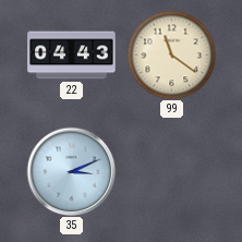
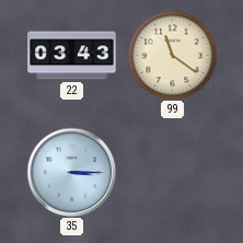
22: 04:43 -> 03:43 (72, 56)
35: 3:11 -> 3:15 (71, 172)
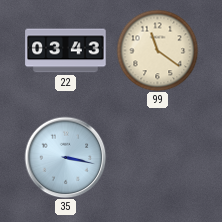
35: 3:15 -> 3:17 (65, 157)
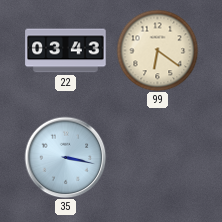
99: 11:21 -> 6:21 (157, 50)
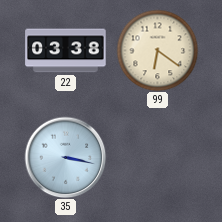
22: 03:43 -> 03:38 (66, 51)
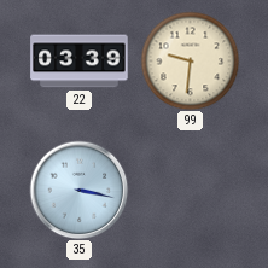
22: 03:38 -> 03:39 (80, 62)
99: 6:21 -> 9:31 (190, 60)
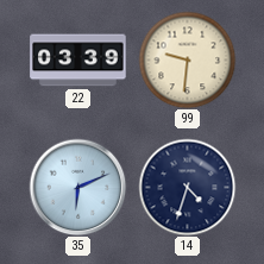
35: 3:17 -> 6:11 (77, 187)
14: none -> 4:33 (187, 187)
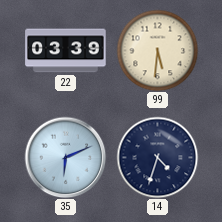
99: 9:31 -> 5:31 (157, 50)
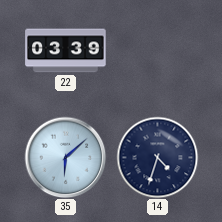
99: 5:31 -> none (157, 50)
35: 6:11 -> 6:08 (65, 157)
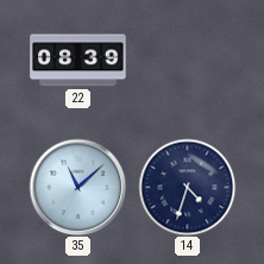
22: 03:39 -> 08:39 (78, 61)
35: 6:08 -> 11:08 (77, 187)
